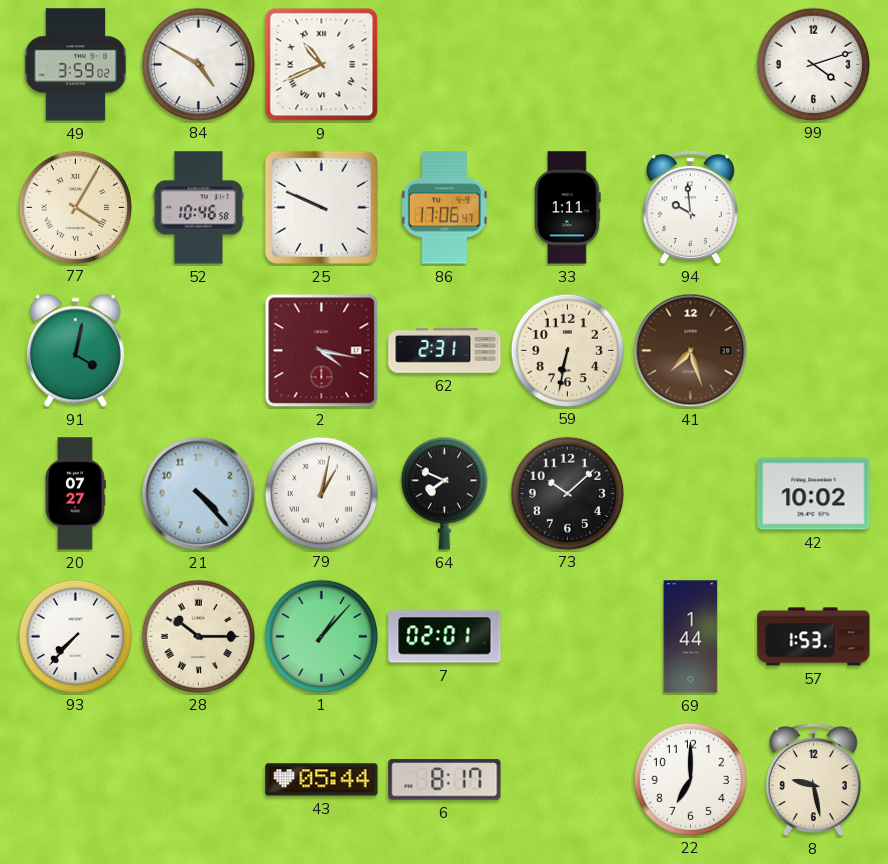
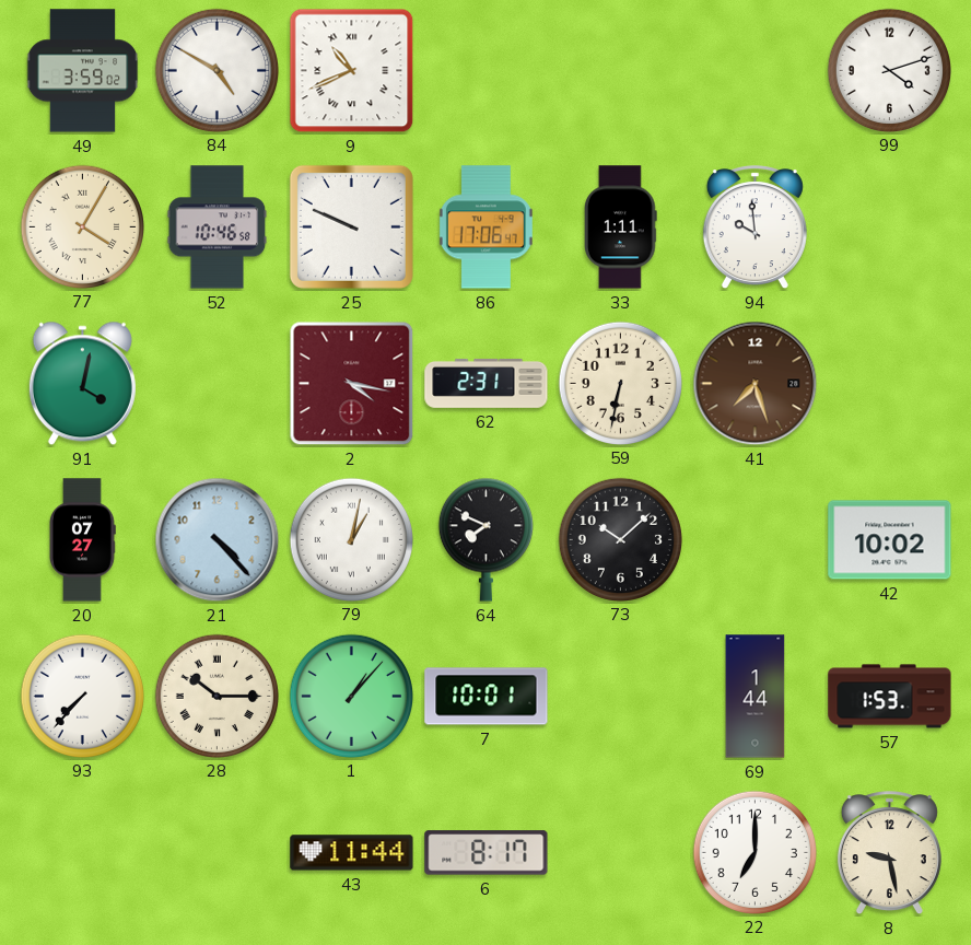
7: 02:01 -> 10:01 (487, 697)
43: 05:44 -> 11:44 (352, 853)
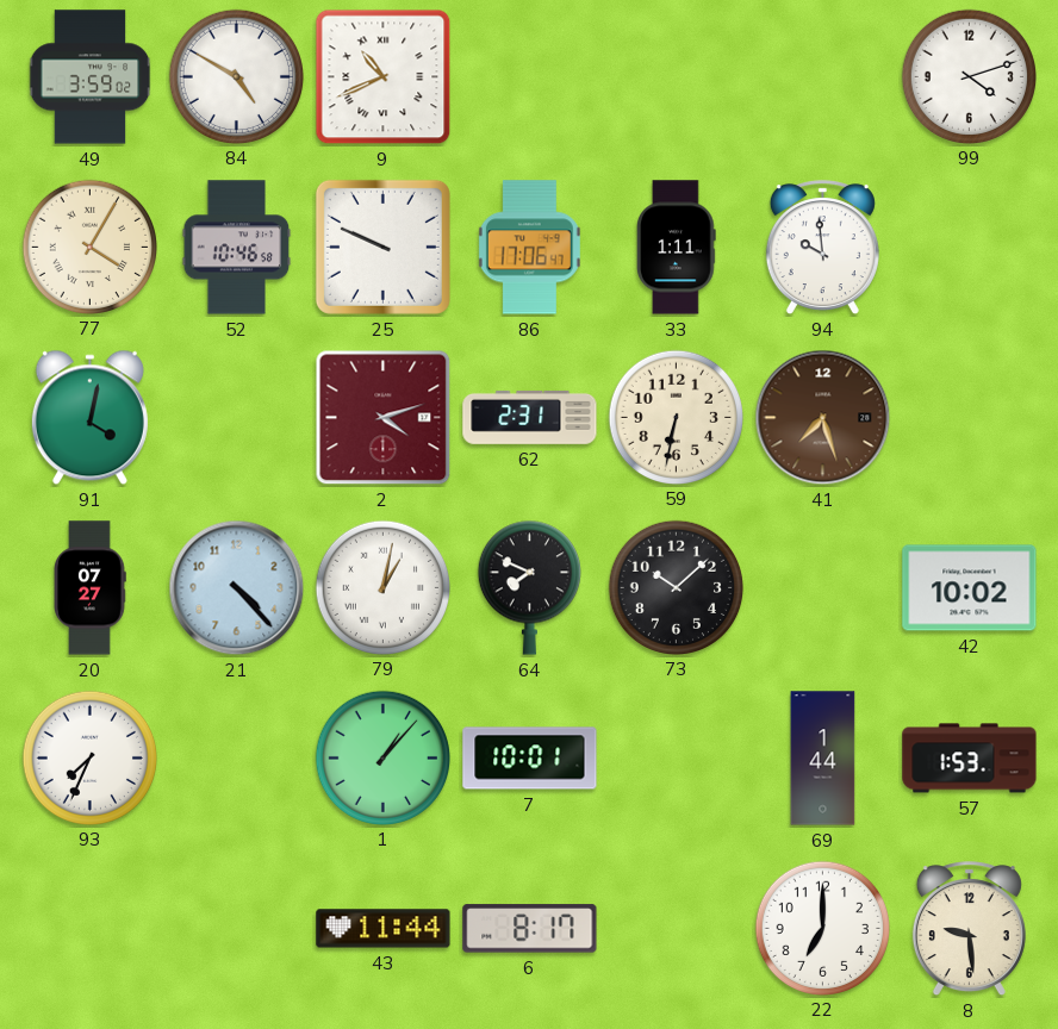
2: 4:17 -> 4:12 (384, 418)
93: 7:37 -> 7:34 (89, 757)
28: 10:15 -> none (217, 696)
8: 9:28 -> 9:29 (969, 929)
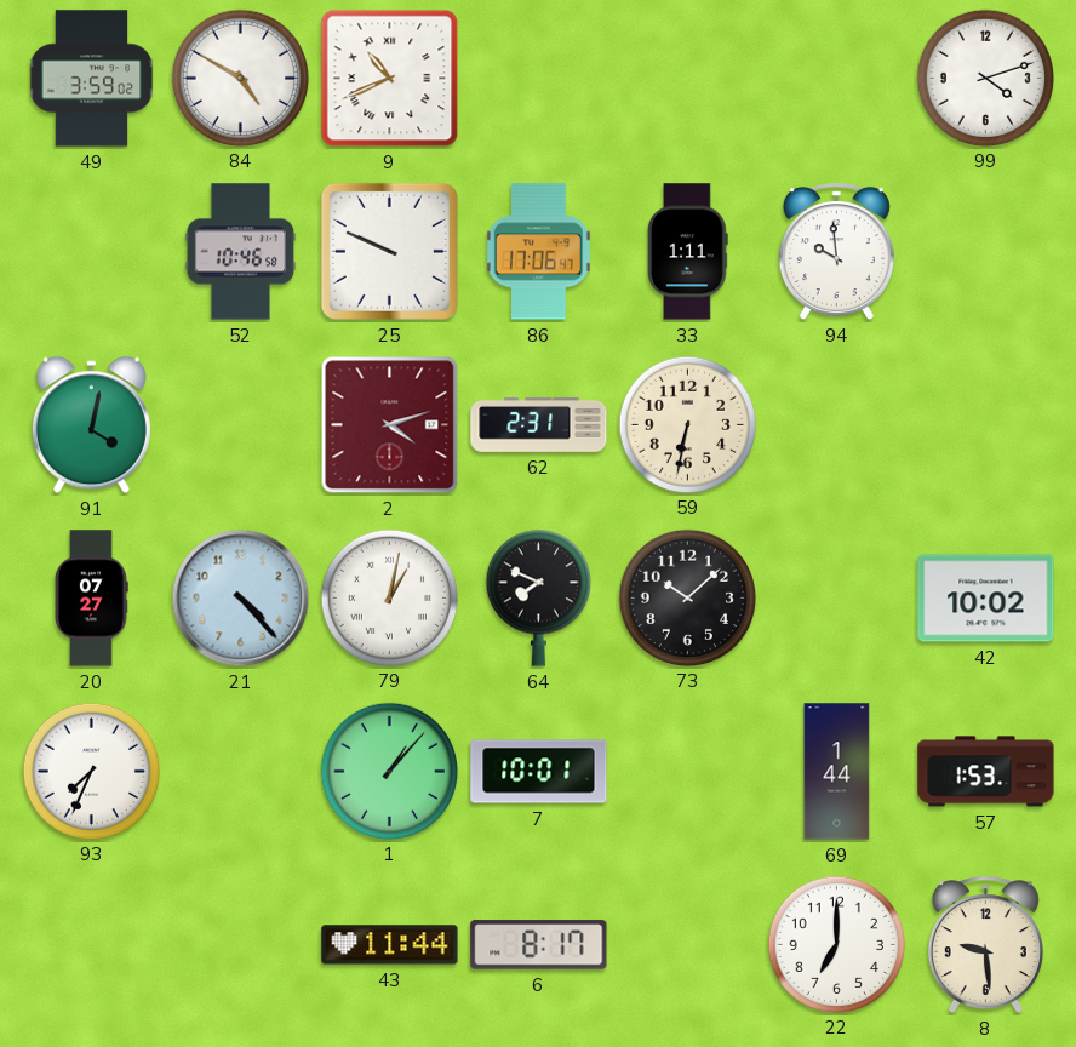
77: 4:05 -> none (89, 247)
41: 7:27 -> none (823, 418)
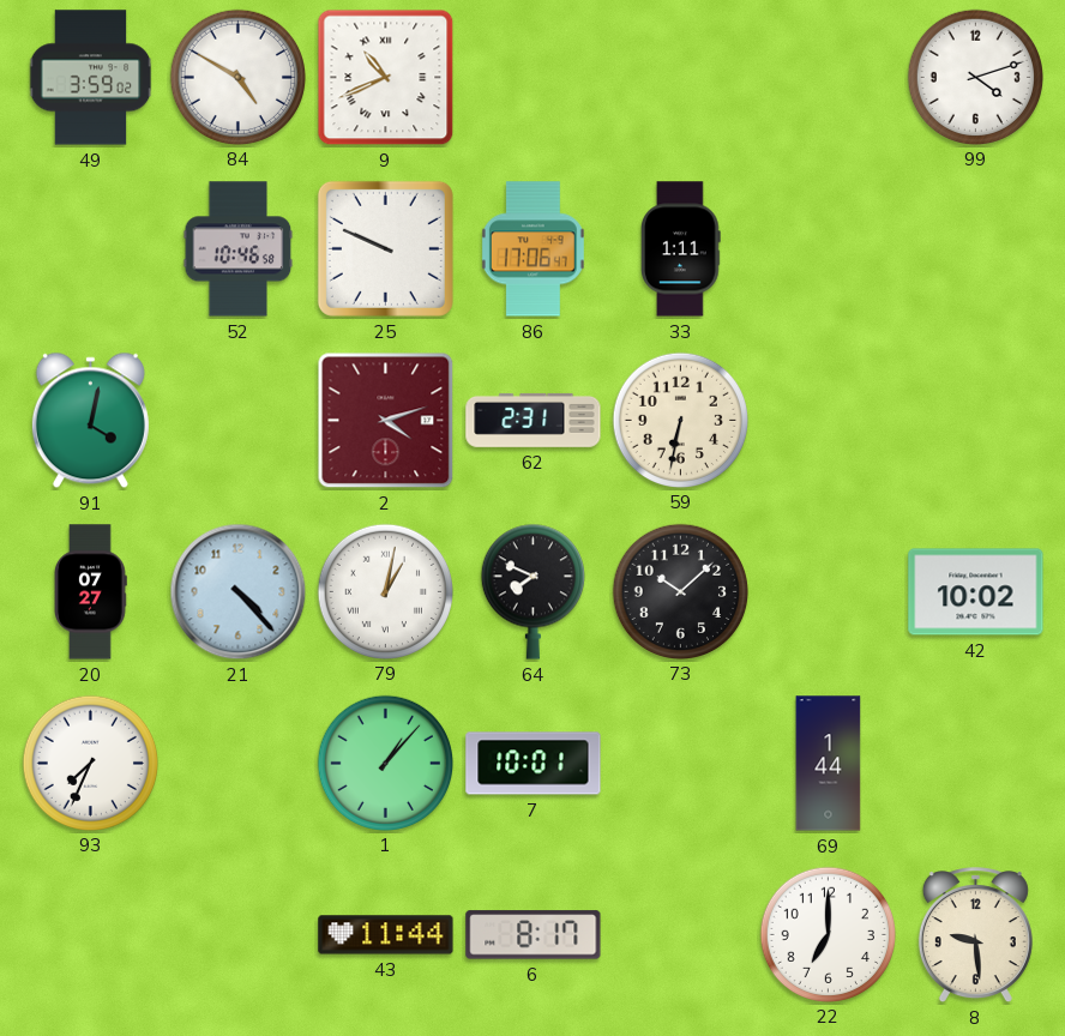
94: 9:59 -> none (836, 252)
57: 1:53 -> none (986, 772)
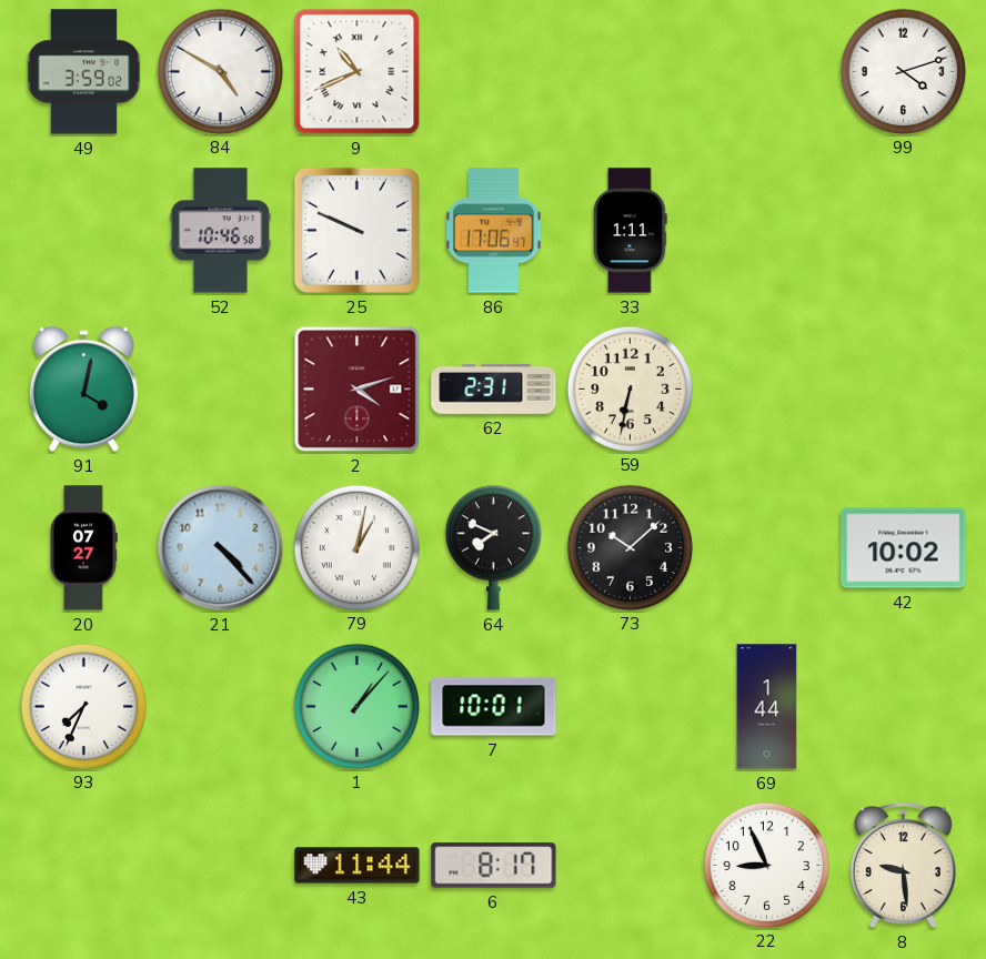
22: 7:00 -> 8:56 (766, 865)
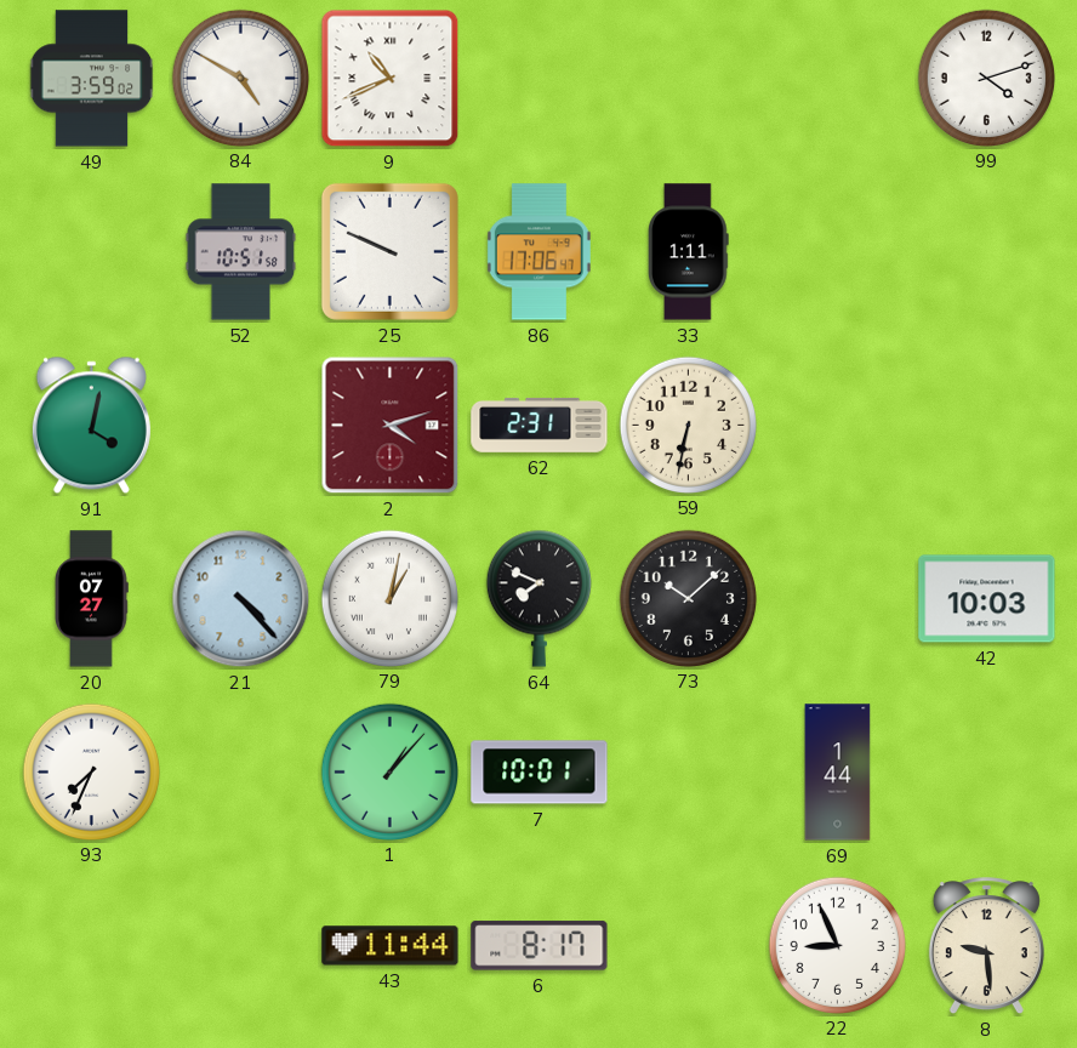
52: 10:46 -> 10:51 (241, 252)
42: 10:02 -> 10:03 (987, 599)
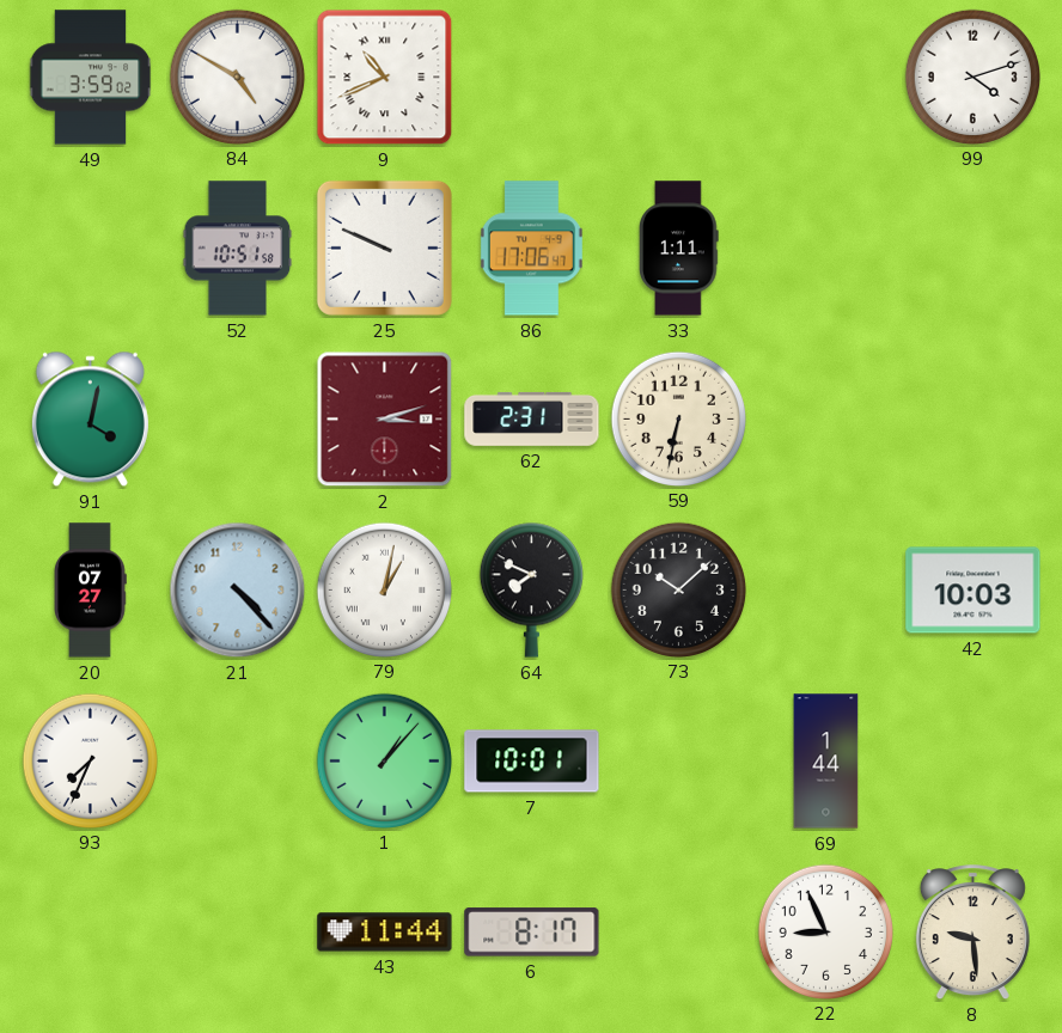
2: 4:12 -> 3:12 (385, 420)
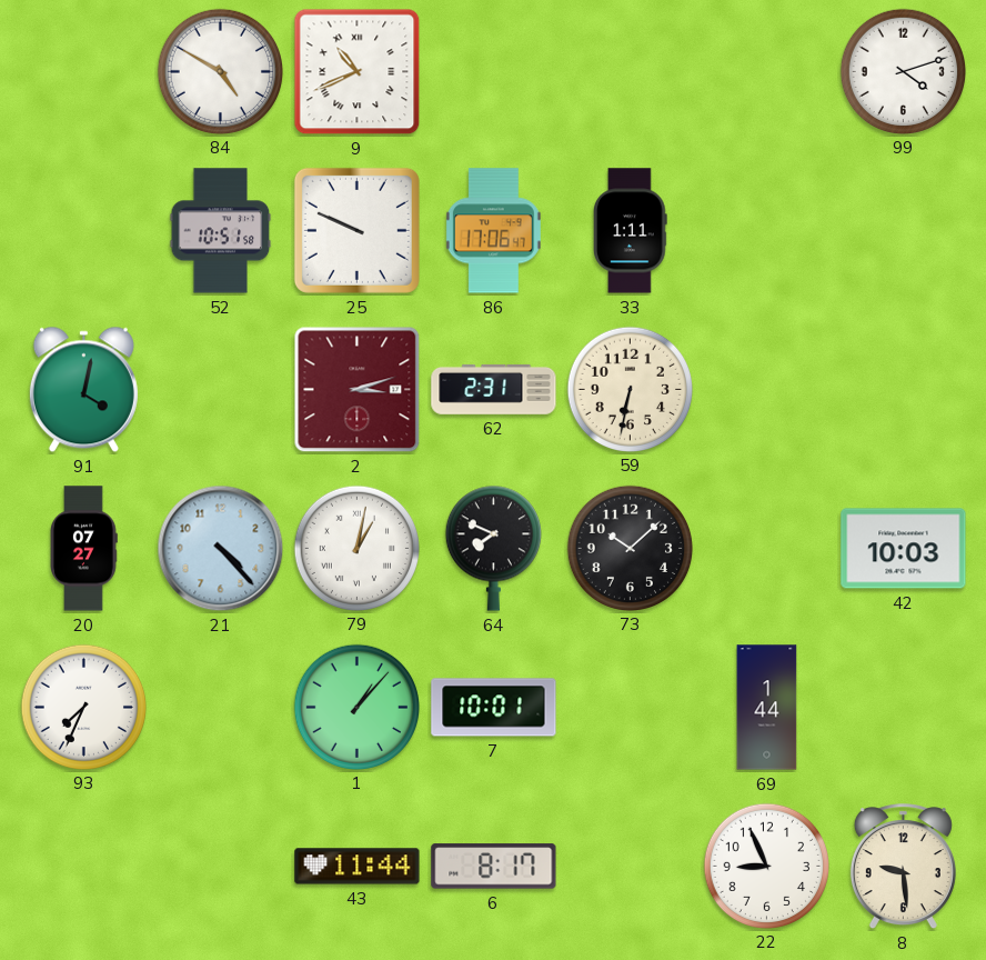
49: 3:59 -> none (91, 78)
